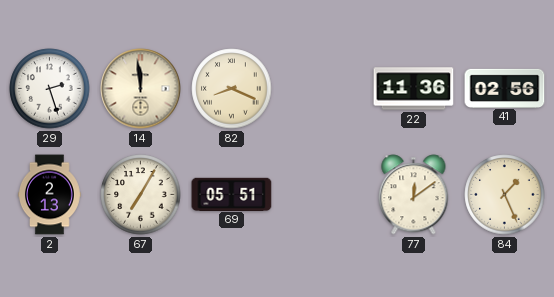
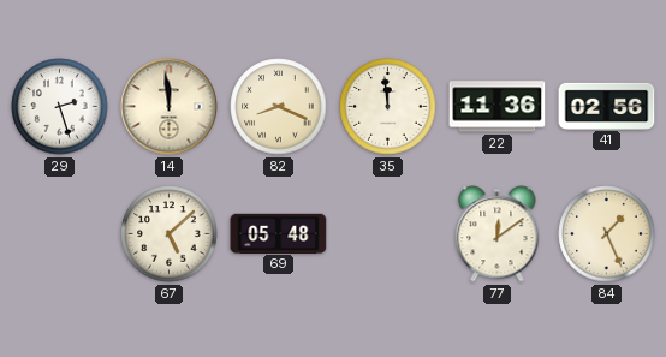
35: none -> 11:59 (388, 107)
2: 2:13 -> none (49, 195)
67: 7:05 -> 5:08 (170, 234)
69: 05:51 -> 05:48 (279, 233)
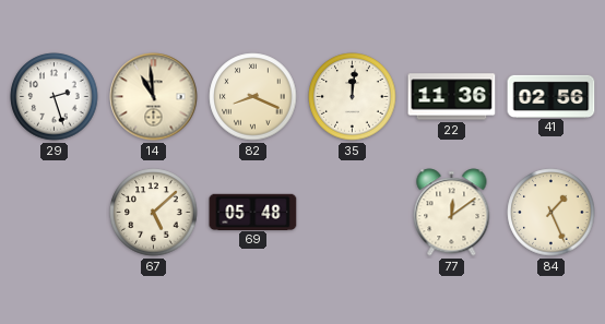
14: 11:59 -> 10:59 (154, 97)
35: 11:59 -> 12:01 (353, 97)
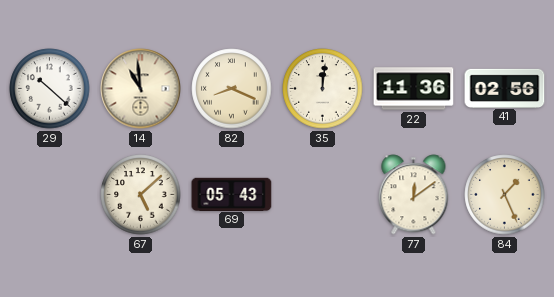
29: 2:27 -> 10:22 (50, 89)
69: 05:48 -> 05:43 (232, 194)
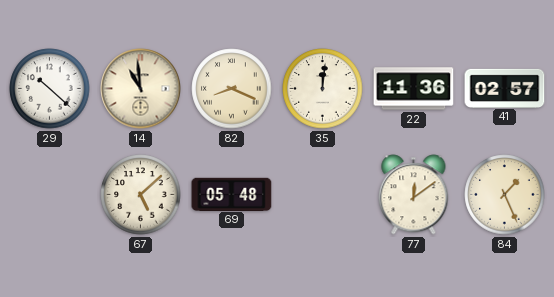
41: 02:56 -> 02:57 (505, 88)
69: 05:43 -> 05:48 (232, 194)
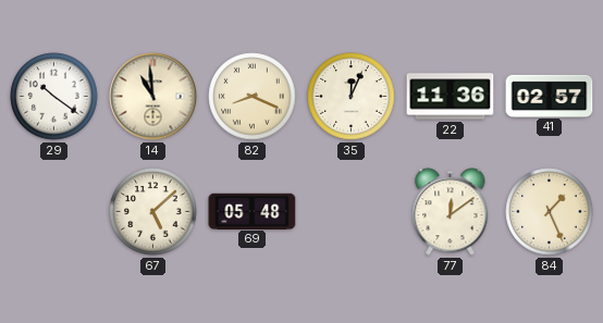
29: 10:22 -> 10:21 (54, 97)
35: 12:01 -> 12:04 (352, 97)
